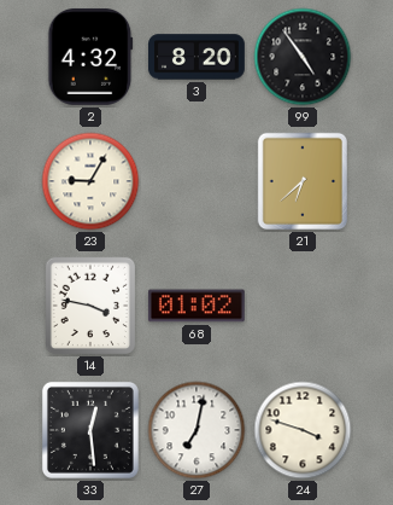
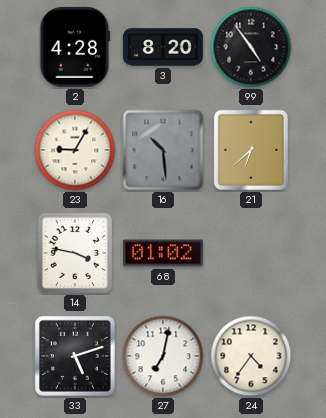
2: 4:32 -> 4:28 (75, 47)
16: none -> 10:29 (163, 150)
33: 12:29 -> 5:12 (75, 356)
24: 3:48 -> 4:36 (251, 356)
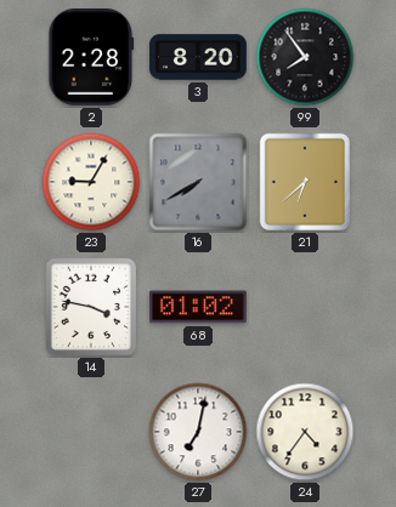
2: 4:28 -> 2:28 (91, 57)
99: 4:54 -> 7:54 (305, 57)
16: 10:29 -> 7:40 (198, 182)
33: 5:12 -> none (75, 356)
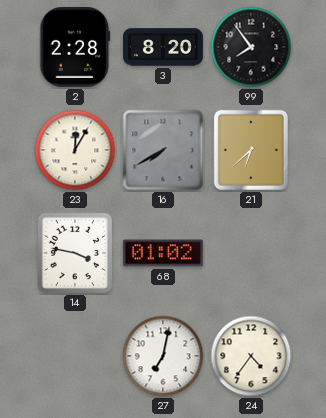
23: 9:05 -> 12:05 (75, 150)
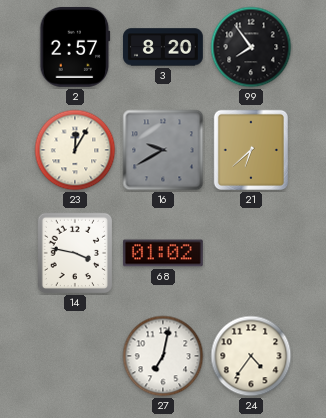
2: 2:28 -> 2:57 (75, 47)
16: 7:40 -> 9:40 (163, 150)
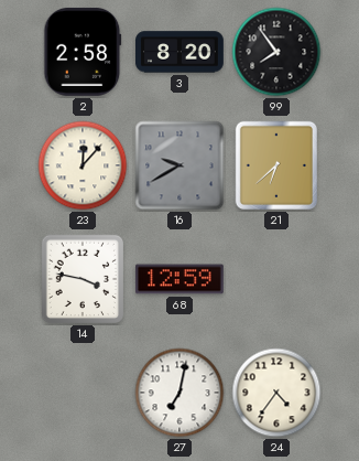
2: 2:57 -> 2:58 (83, 52)
23: 12:05 -> 12:07 (83, 165)
68: 01:02 -> 12:59 (179, 279)
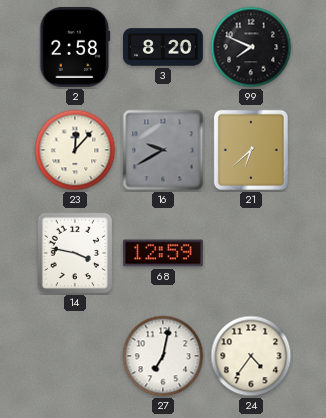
99: 7:54 -> 7:49 (251, 47)
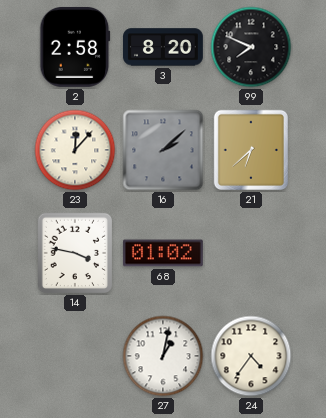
16: 9:40 -> 2:08 (163, 150)
68: 12:59 -> 01:02 (163, 253)
27: 7:02 -> 1:02 (163, 356)
